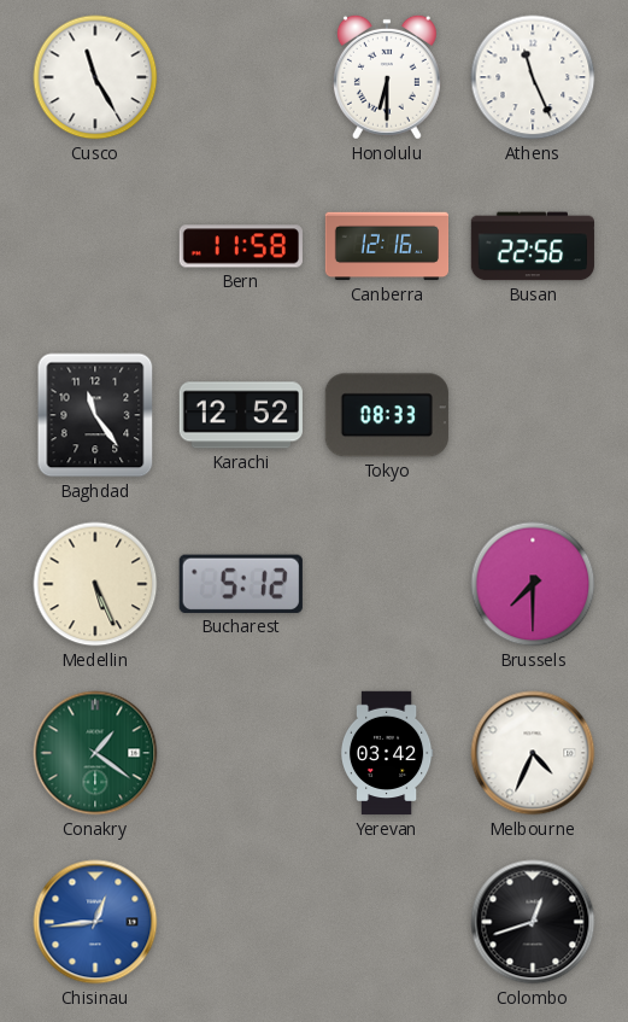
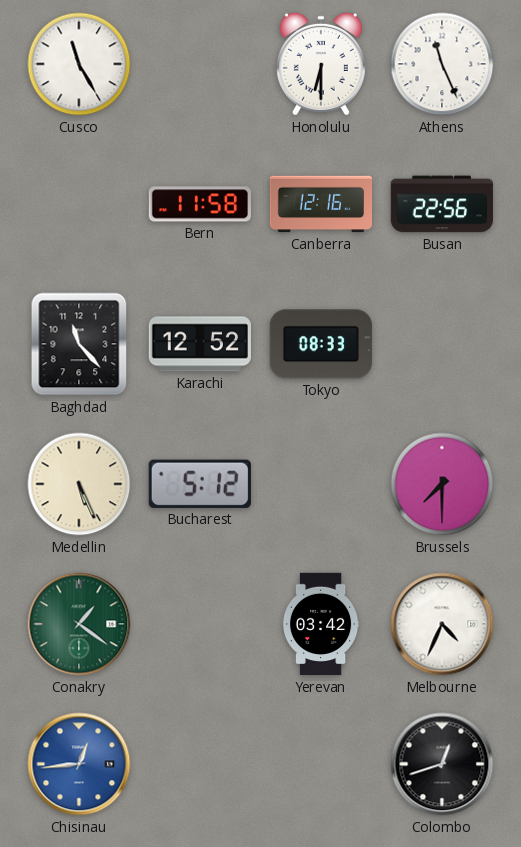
Baghdad: 11:24 -> 11:23 (79, 344)
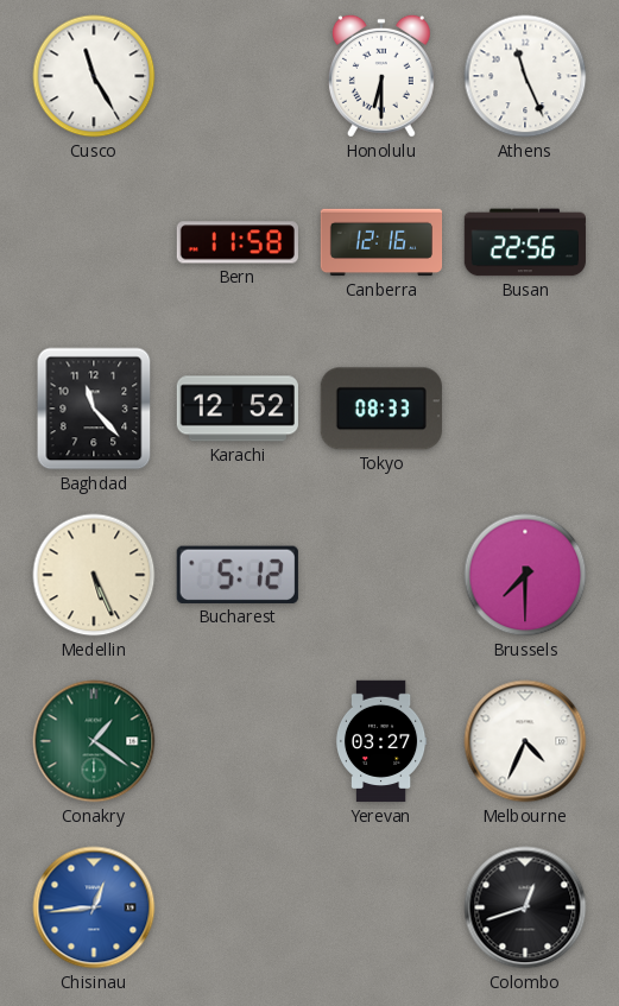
Yerevan: 03:42 -> 03:27 (381, 741)
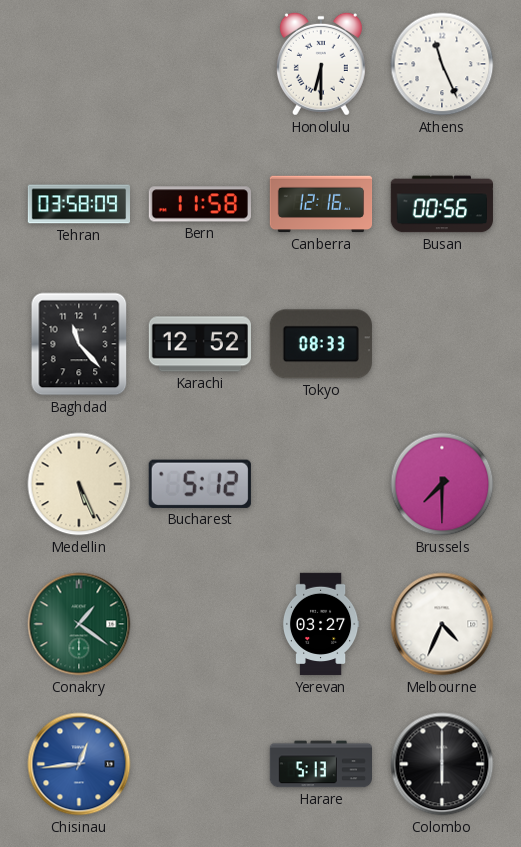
Cusco: 11:25 -> none (94, 76)
Tehran: none -> 03:58 (79, 204)
Busan: 22:56 -> 00:56 (442, 204)
Harare: none -> 5:13 (320, 764)
Colombo: 12:42 -> 6:00 (442, 764)
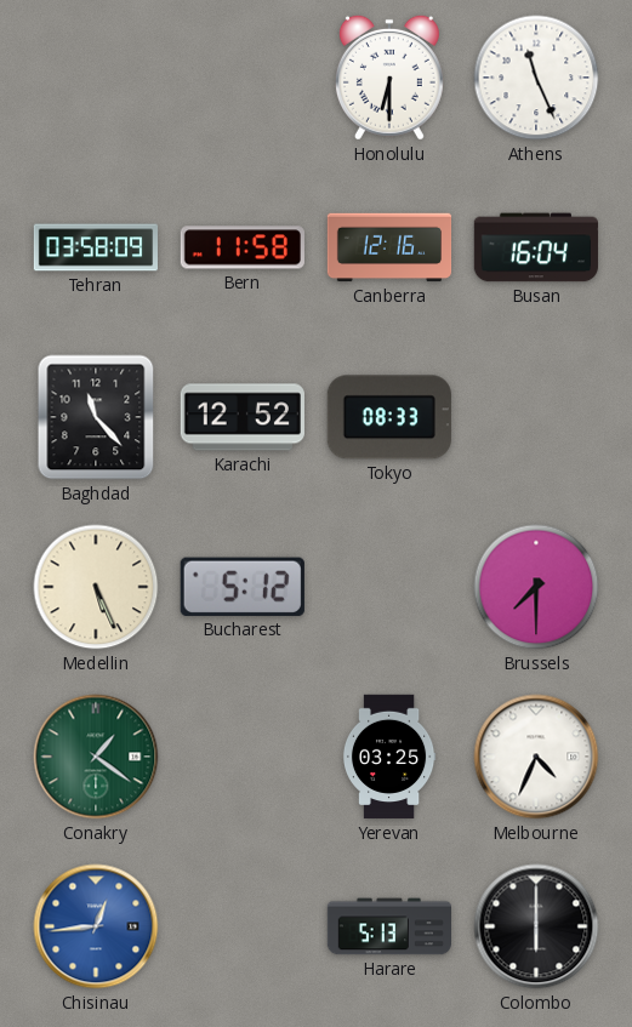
Busan: 00:56 -> 16:04 (536, 247)
Yerevan: 03:27 -> 03:25 (389, 757)
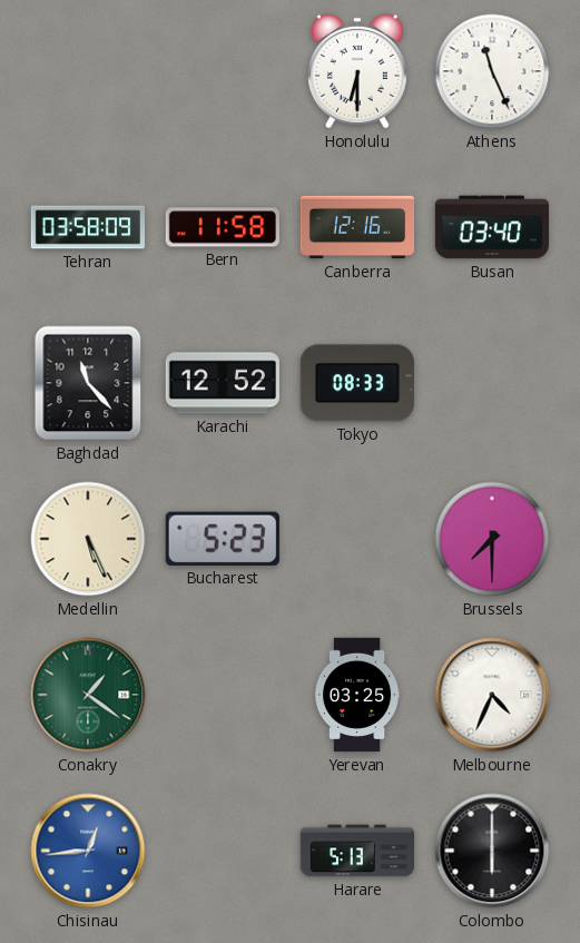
Busan: 16:04 -> 03:40 (492, 227)
Bucharest: 5:12 -> 5:23 (223, 539)
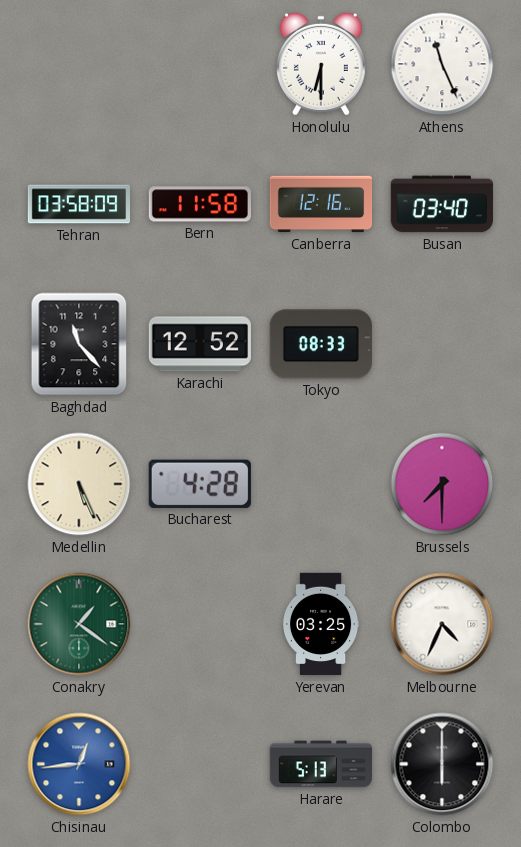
Bucharest: 5:23 -> 4:28 (200, 484)
